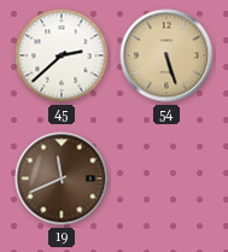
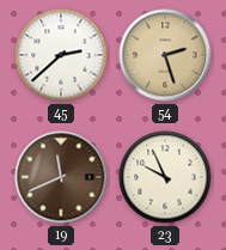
54: 5:27 -> 2:27 (165, 55)
23: none -> 9:56 (165, 177)
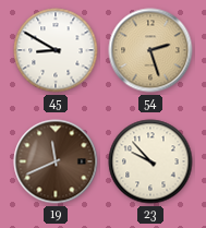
45: 2:38 -> 8:50 (56, 50)
23: 9:56 -> 9:53 (150, 161)
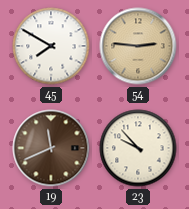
45: 8:50 -> 7:50 (51, 46)
54: 2:27 -> 2:46 (138, 46)
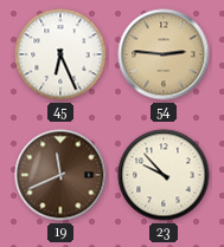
45: 7:50 -> 6:26 (60, 54)
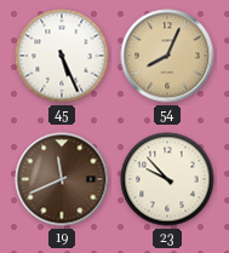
45: 6:26 -> 5:26 (62, 56)
54: 2:46 -> 8:04 (167, 56)
